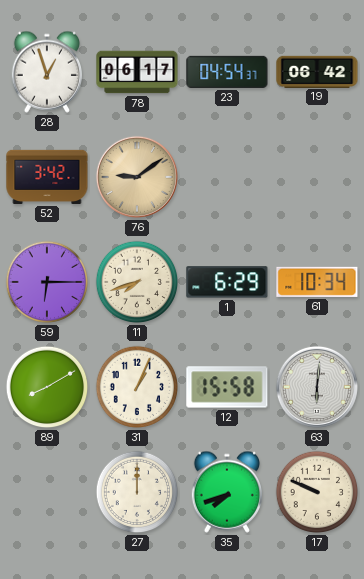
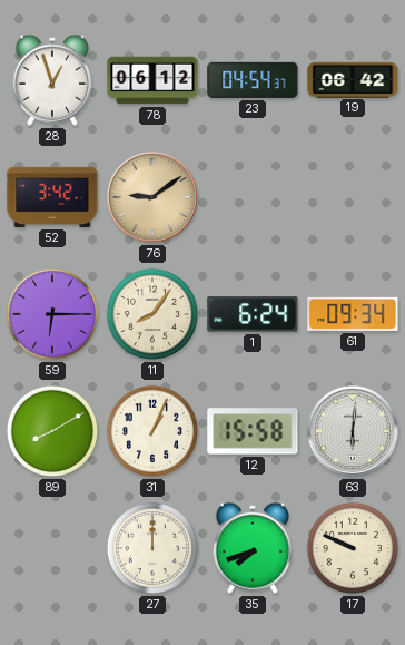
78: 06:17 -> 06:12 (152, 80)
11: 7:42 -> 8:06 (152, 314)
1: 6:29 -> 6:24 (253, 314)
61: 10:34 -> 09:34 (353, 314)
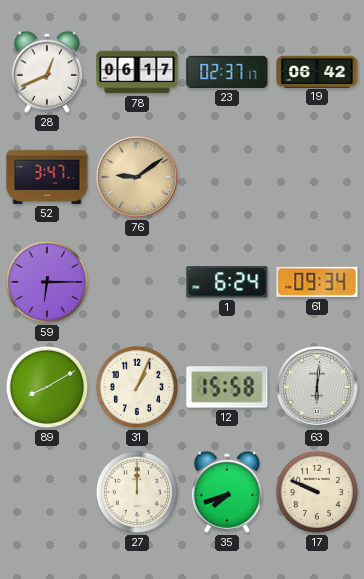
28: 12:57 -> 12:41 (46, 72)
78: 06:12 -> 06:17 (137, 72)
23: 04:54 -> 02:37 (227, 72)
52: 3:42 -> 3:47 (47, 177)
11: 8:06 -> none (152, 314)
